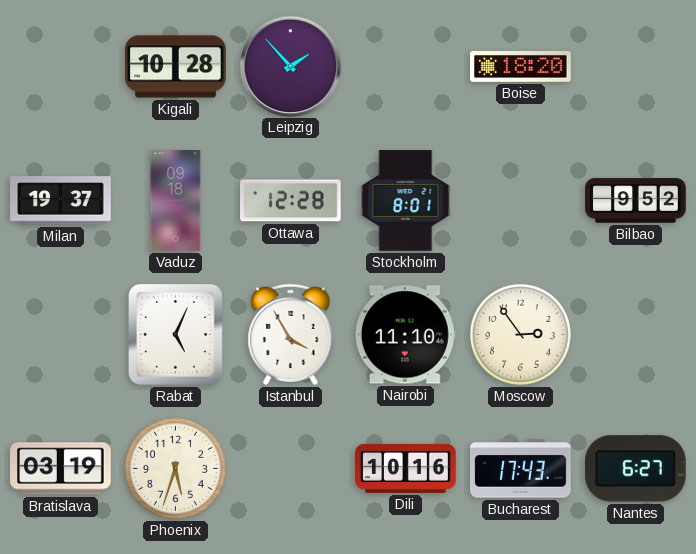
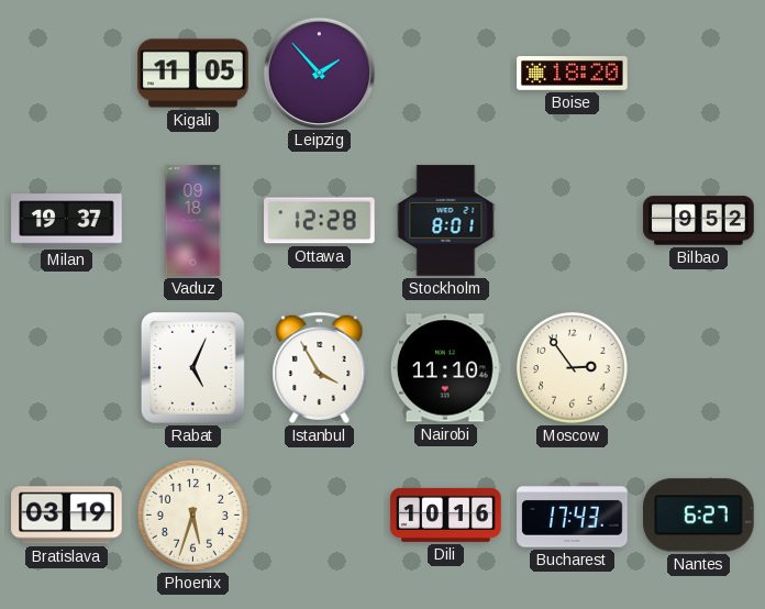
Kigali: 10:28 -> 11:05 (193, 74)
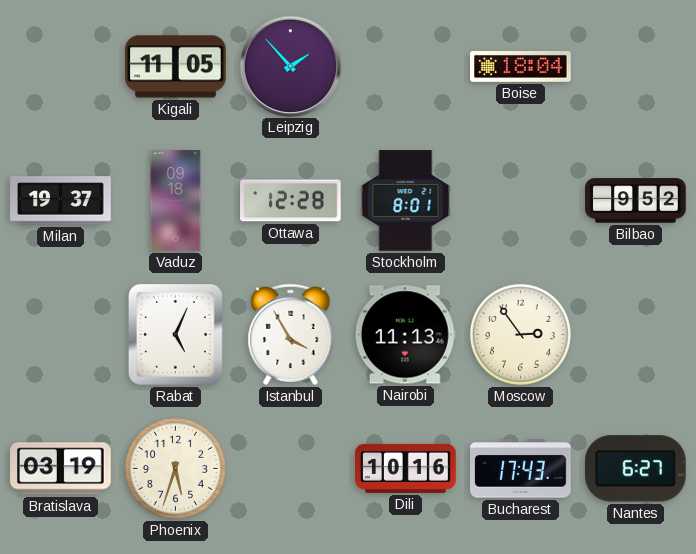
Boise: 18:20 -> 18:04 (521, 67)
Nairobi: 11:10 -> 11:13 (405, 335)
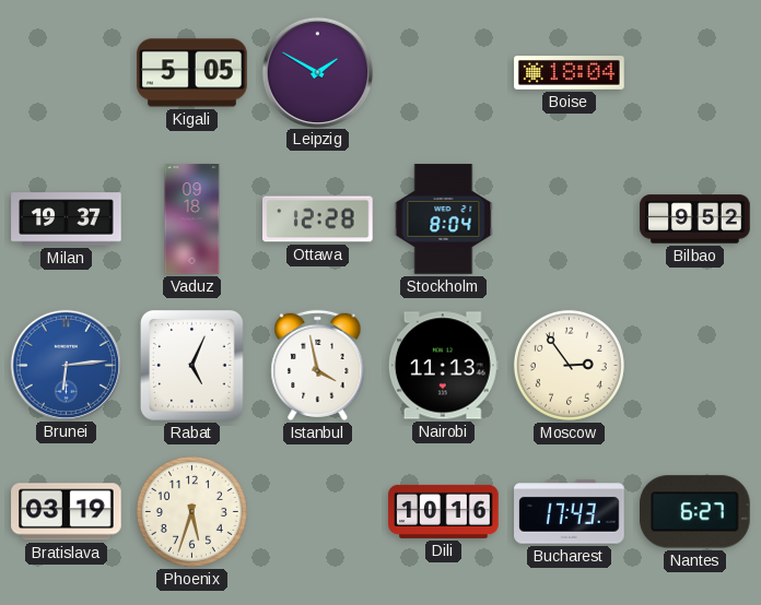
Kigali: 11:05 -> 5:05 (192, 73)
Leipzig: 1:53 -> 1:50 (317, 72)
Stockholm: 8:01 -> 8:04 (444, 220)
Brunei: none -> 6:14 (66, 365)
Istanbul: 3:55 -> 3:58 (318, 365)
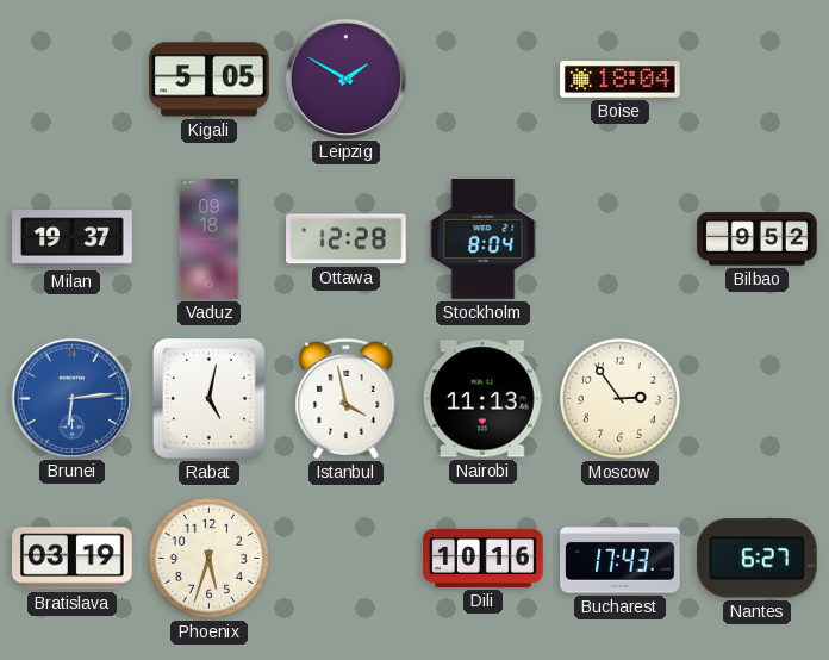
Rabat: 5:04 -> 5:02 (208, 399)
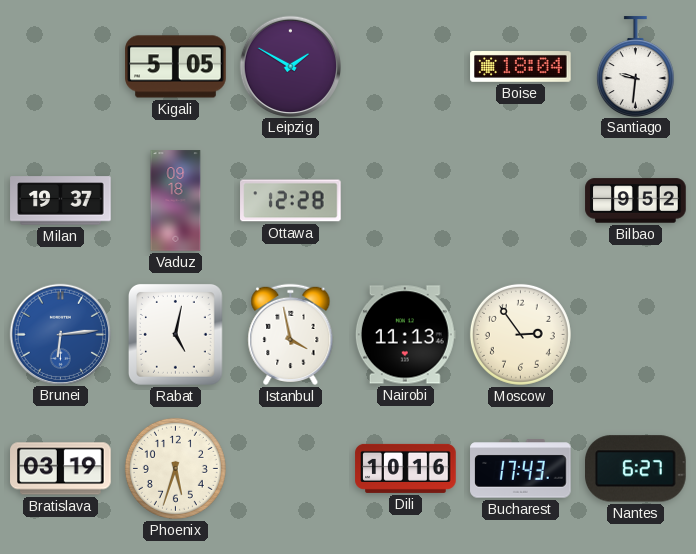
Santiago: none -> 9:31 (635, 66)
Stockholm: 8:04 -> none (484, 239)
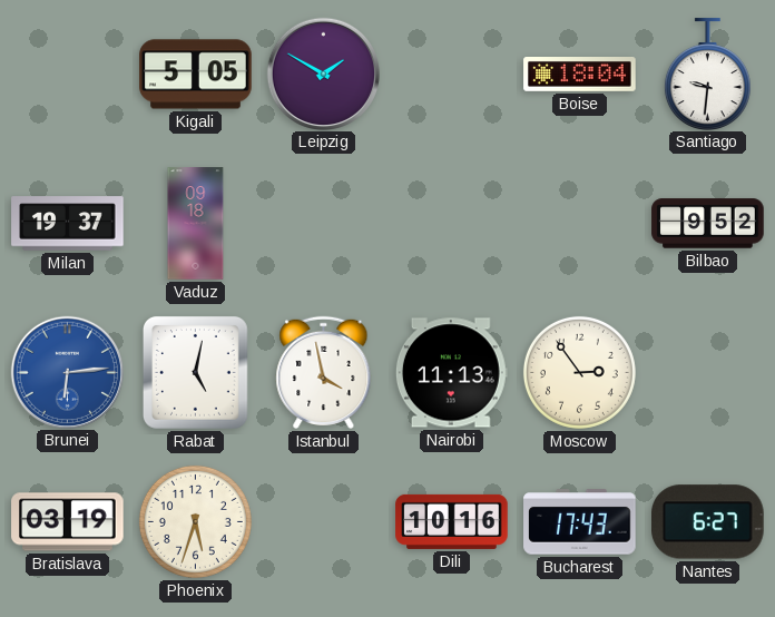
Ottawa: 12:28 -> none (291, 201)
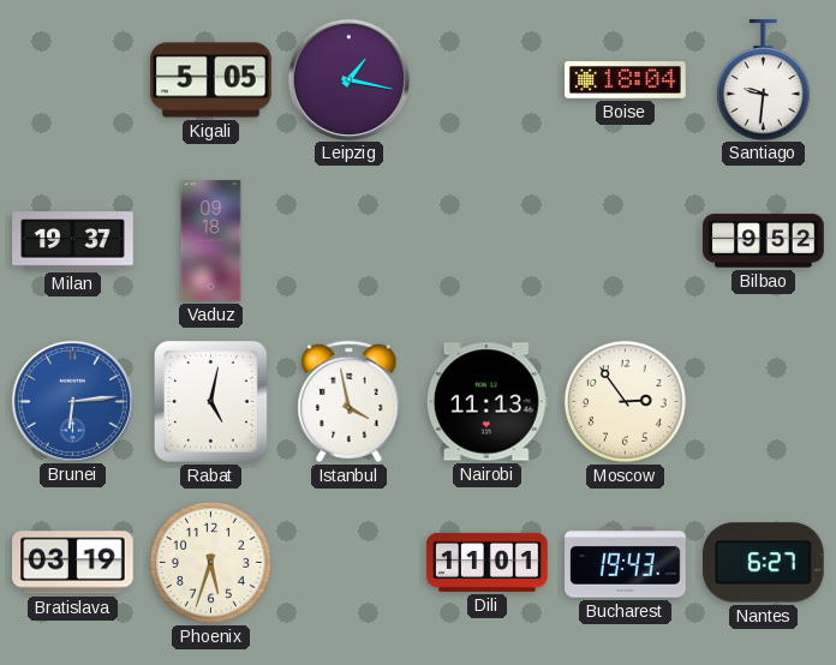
Leipzig: 1:50 -> 1:17 (348, 79)
Dili: 10:16 -> 11:01 (488, 562)
Bucharest: 17:43 -> 19:43 (626, 563)
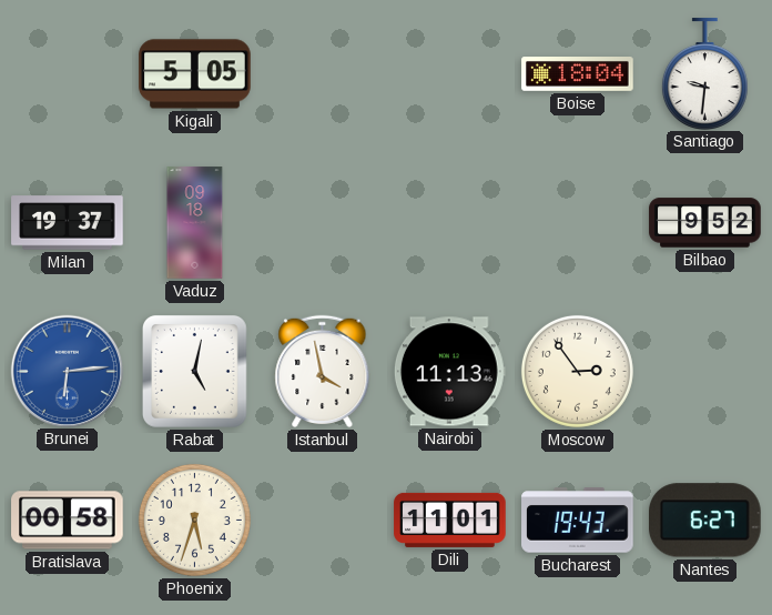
Leipzig: 1:17 -> none (348, 79)
Bratislava: 03:19 -> 00:58 (68, 521)
